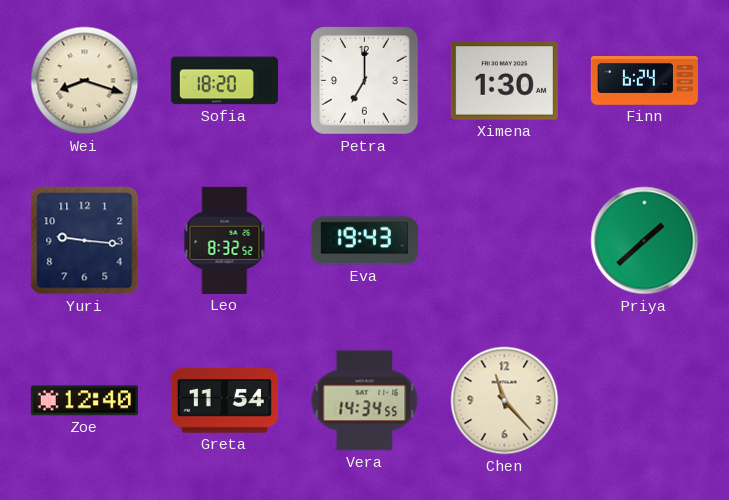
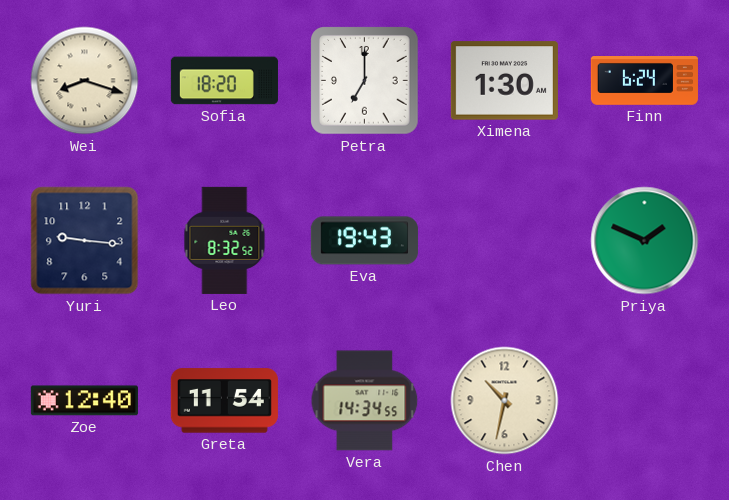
Priya: 1:38 -> 1:49 (645, 241)
Chen: 11:23 -> 10:32 (505, 401)
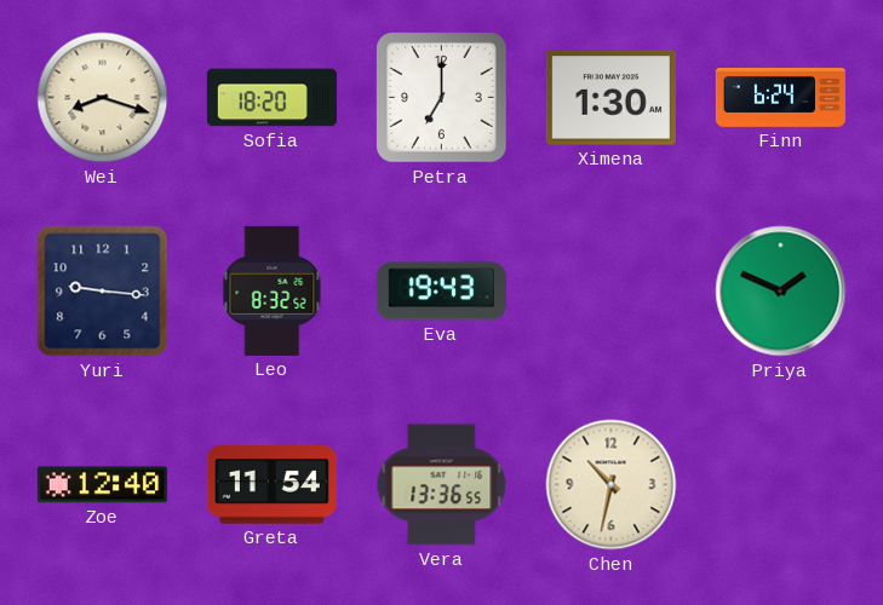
Vera: 14:34 -> 13:36 (442, 485)
